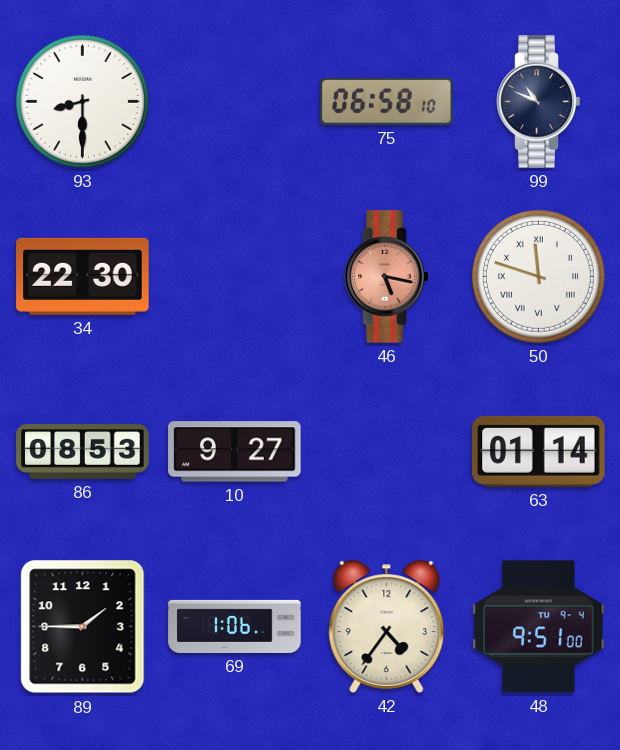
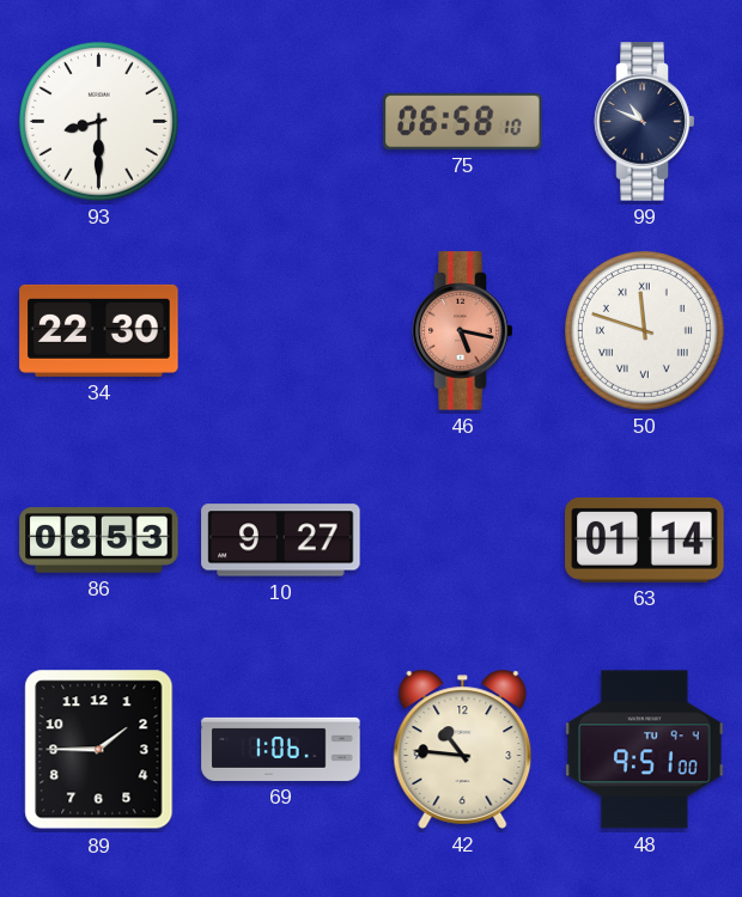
42: 4:36 -> 10:46 (463, 749)
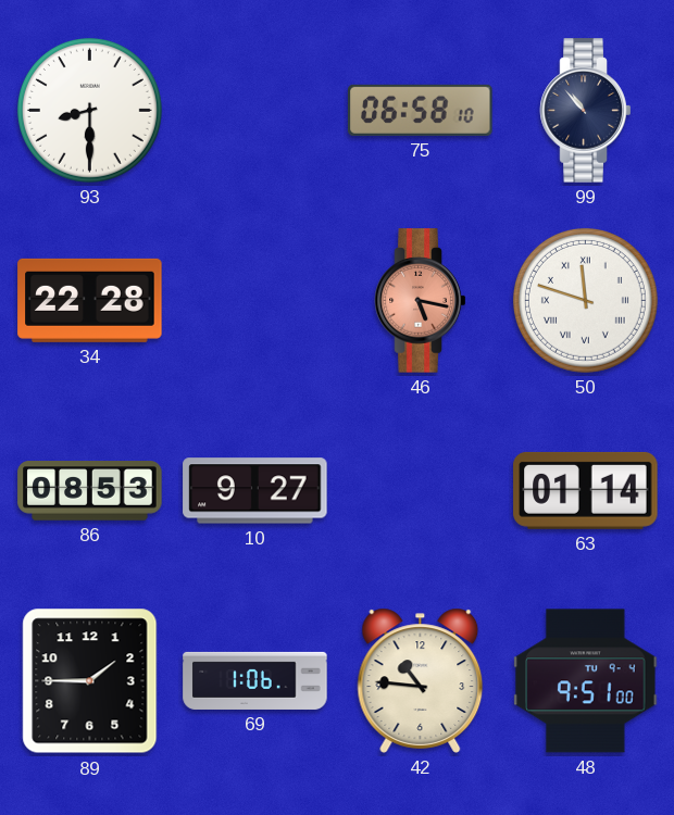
99: 10:49 -> 10:53 (586, 111)
34: 22:30 -> 22:28 (90, 300)
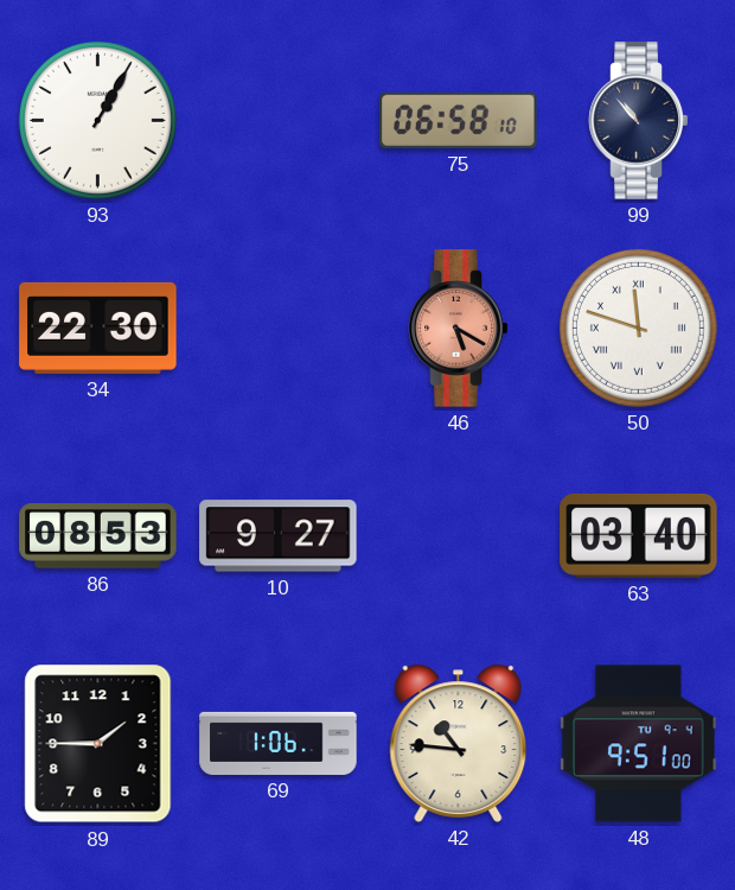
93: 8:30 -> 1:05 (97, 120)
34: 22:28 -> 22:30 (98, 328)
46: 5:17 -> 5:20 (459, 329)
63: 01:14 -> 03:40 (639, 535)
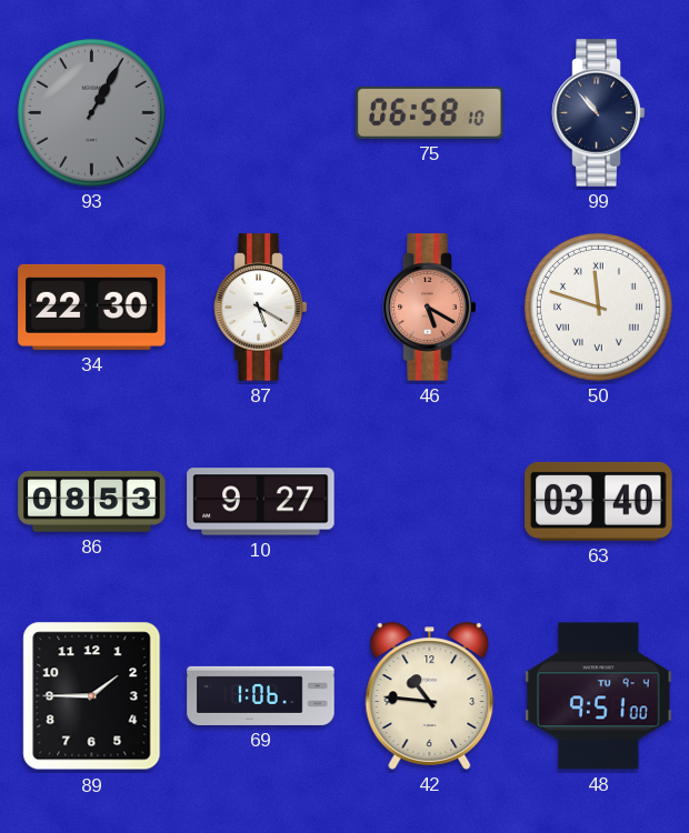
93 dial: white -> grey (91, 112)
87: none -> 5:20 (261, 308)
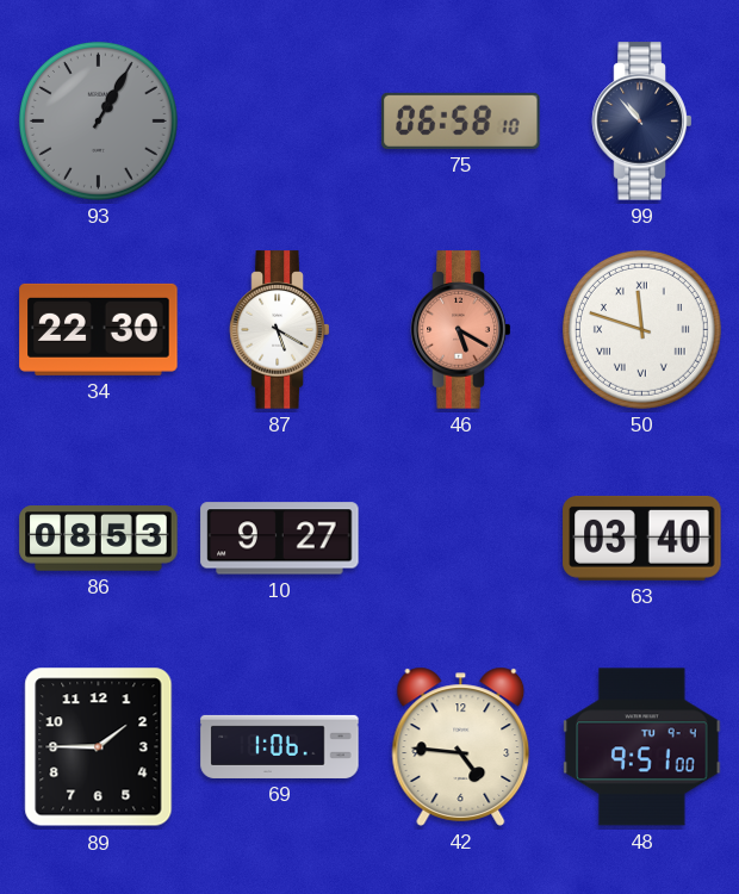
42: 10:46 -> 4:46 (461, 746)
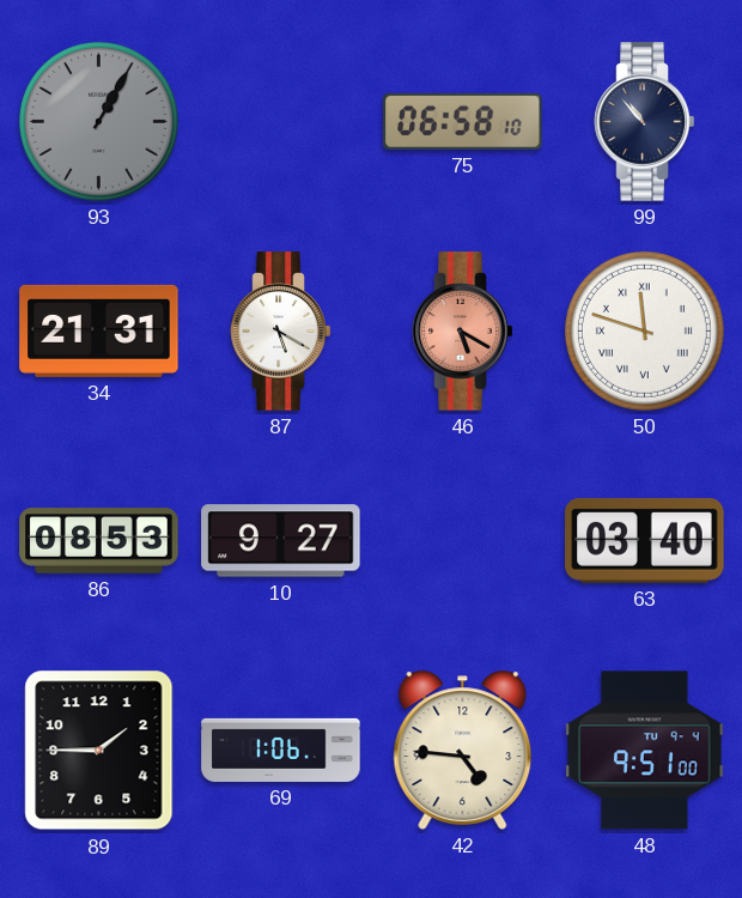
34: 22:30 -> 21:31 (99, 330)
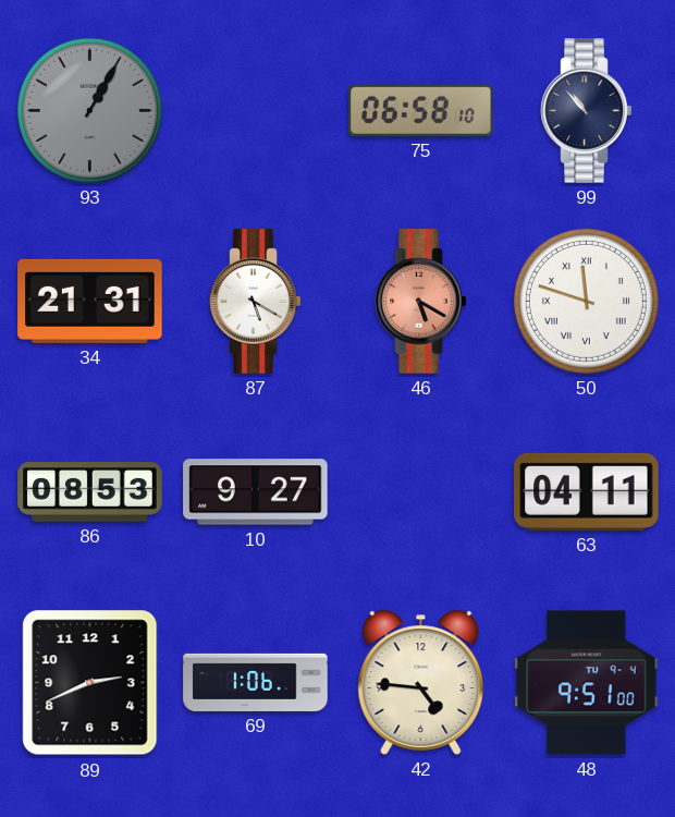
63: 03:40 -> 04:11 (587, 491)
89: 1:45 -> 2:41 (90, 683)
